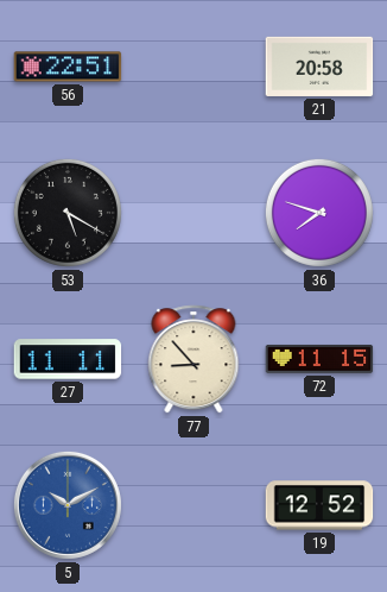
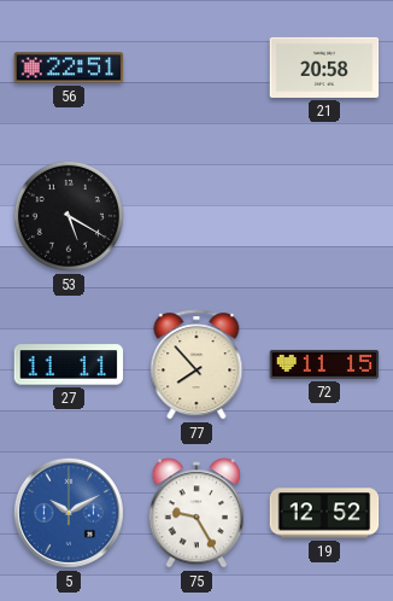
36: 7:48 -> none (319, 213)
77: 8:53 -> 7:53 (196, 364)
75: none -> 9:25 (195, 513)
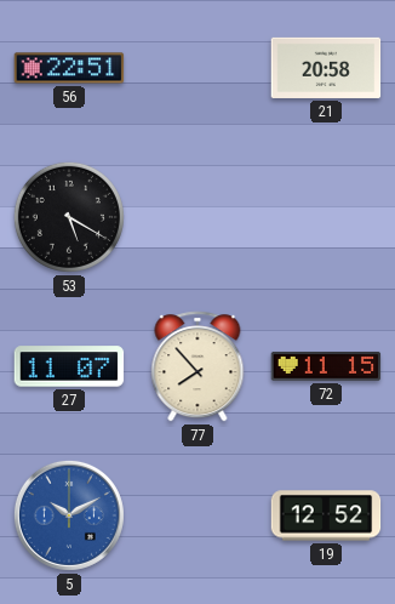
27: 11:11 -> 11:07 (69, 366)
75: 9:25 -> none (195, 513)
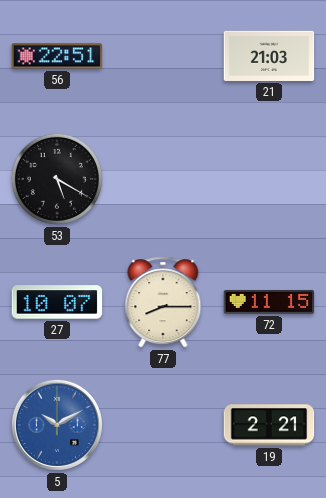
21: 20:58 -> 21:03 (269, 56)
27: 11:07 -> 10:07 (57, 302)
77: 7:53 -> 8:15 (163, 302)
19: 12:52 -> 2:21 (269, 425)
